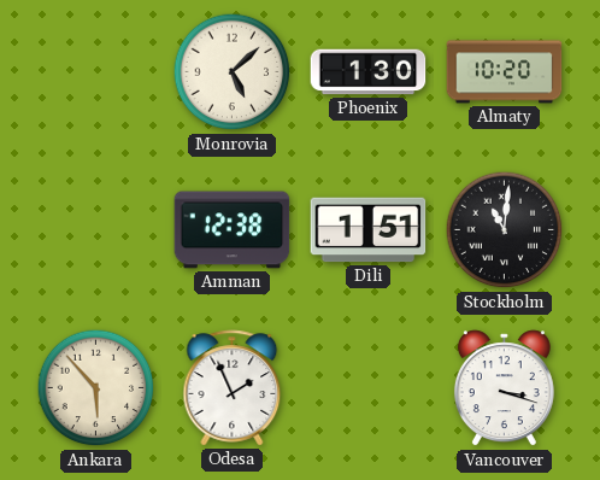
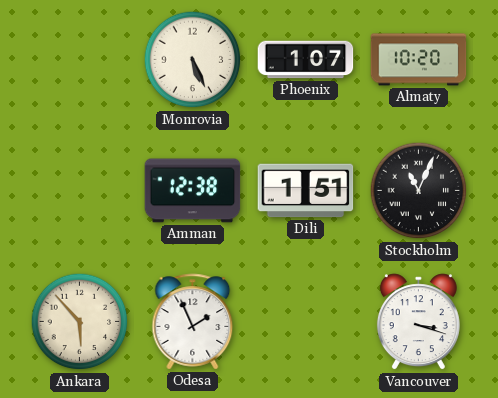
Monrovia: 5:08 -> 5:26 (193, 60)
Phoenix: 1:30 -> 1:07 (306, 60)
Stockholm: 11:01 -> 11:04 (419, 191)
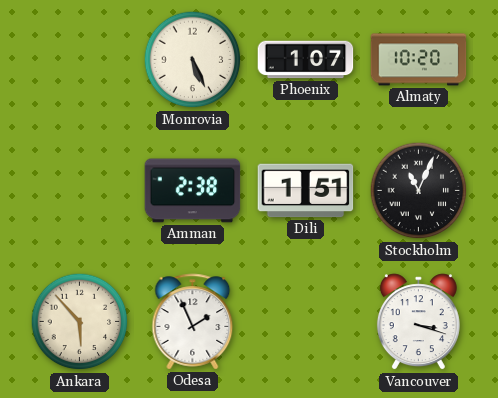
Amman: 12:38 -> 2:38 (193, 191)
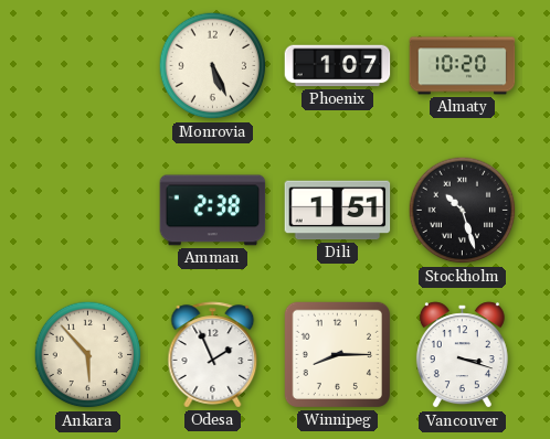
Stockholm: 11:04 -> 10:27 (463, 211)
Winnipeg: none -> 8:15 (337, 354)
